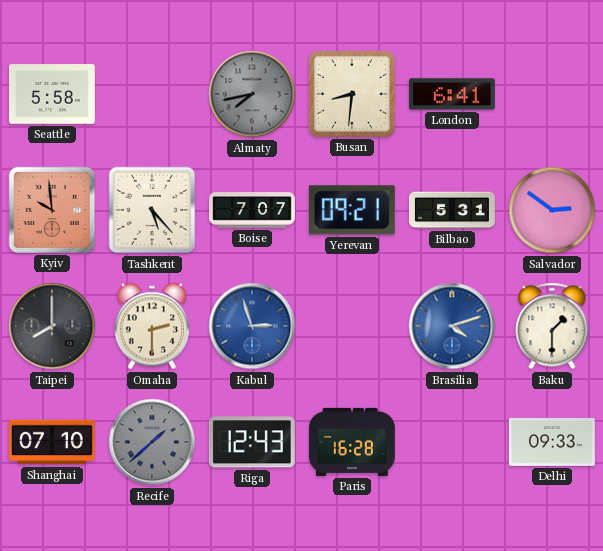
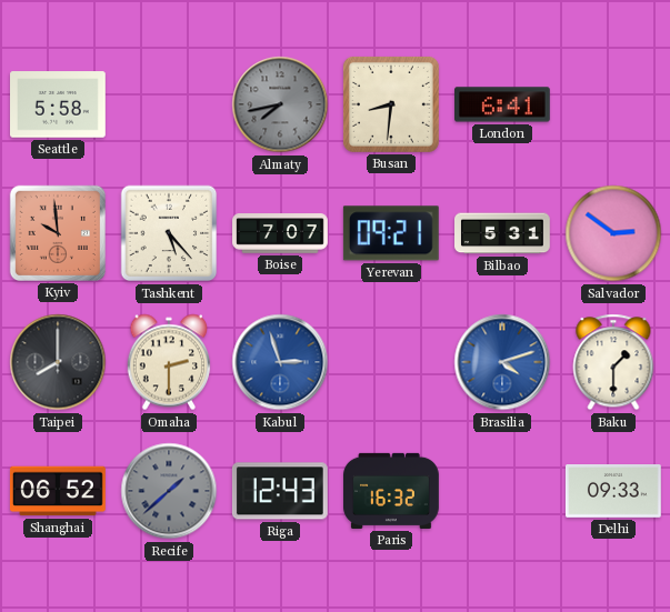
Shanghai: 07:10 -> 06:52 (58, 491)
Paris: 16:28 -> 16:32 (392, 491)
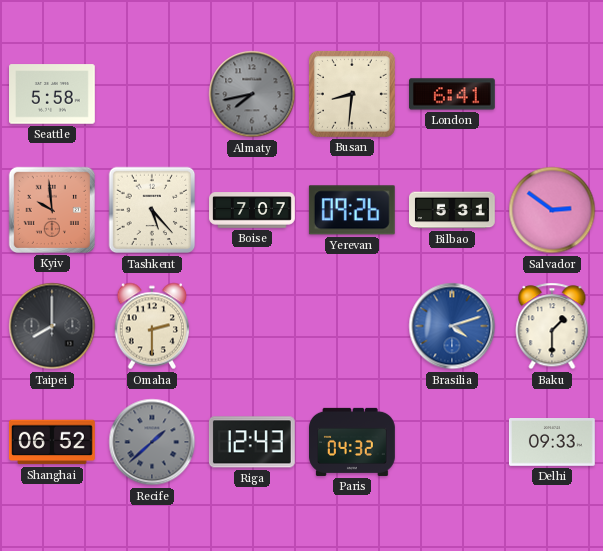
Yerevan: 09:21 -> 09:26 (352, 210)
Kabul: 2:57 -> none (280, 362)
Paris: 16:32 -> 04:32 (353, 442)
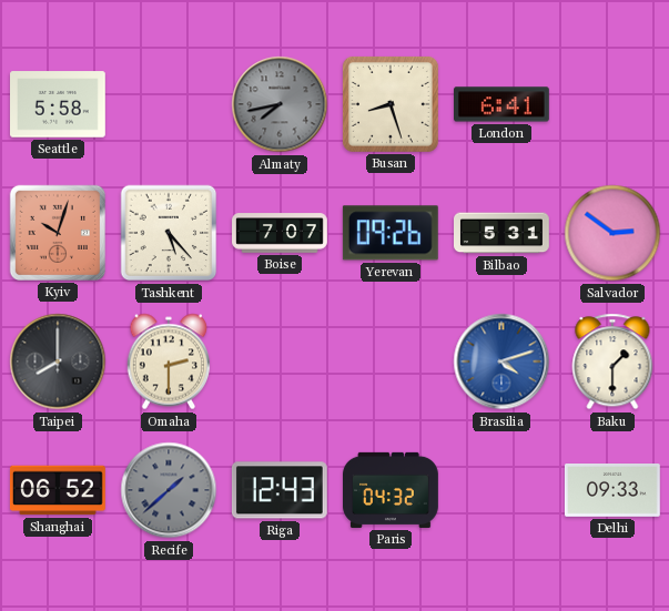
Busan: 8:31 -> 8:27 (391, 104)
Kyiv: 9:59 -> 10:03 (58, 233)
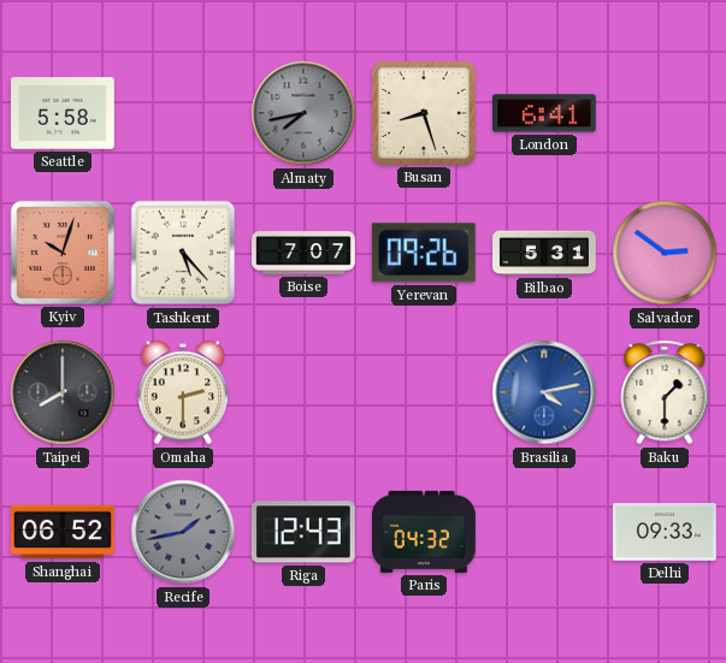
Brasilia: 4:12 -> 4:13 (544, 392)
Recife: 1:38 -> 1:43 (183, 532)
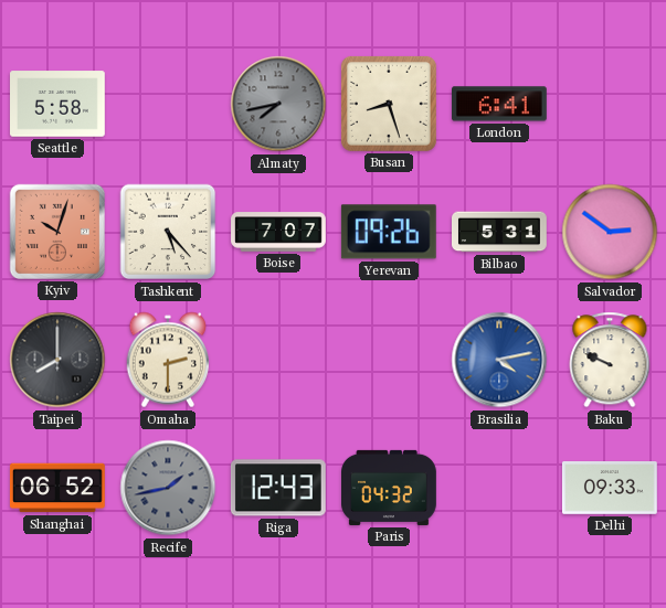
Baku: 1:30 -> 9:49 (610, 360)
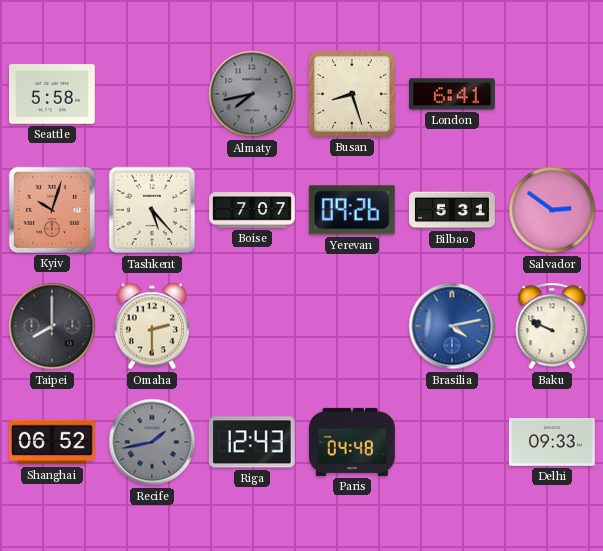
Paris: 04:32 -> 04:48 (353, 442)
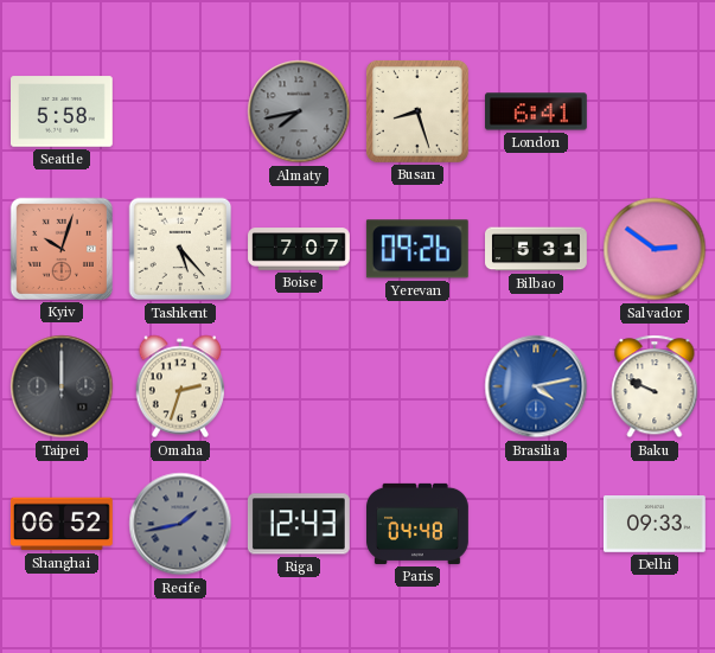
Taipei: 8:00 -> 12:00 (62, 386)
Omaha: 2:30 -> 2:33 (180, 386)
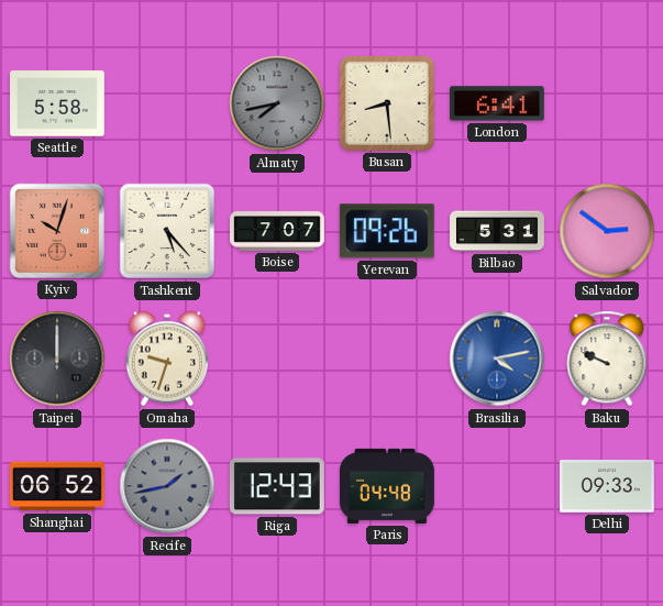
Busan: 8:27 -> 8:29 (387, 103)
Omaha: 2:33 -> 9:33 (167, 359)
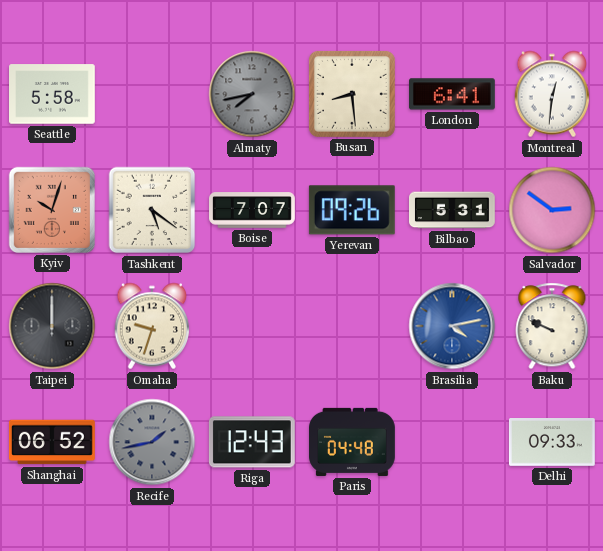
Montreal: none -> 12:31 (552, 94)
Tashkent: 5:23 -> 5:21 (152, 210)
